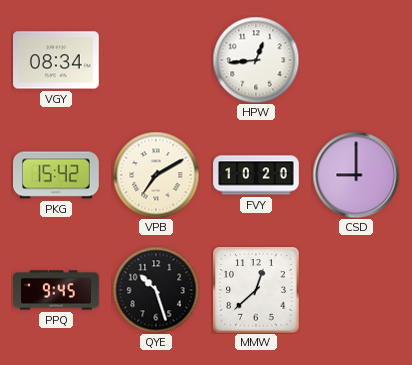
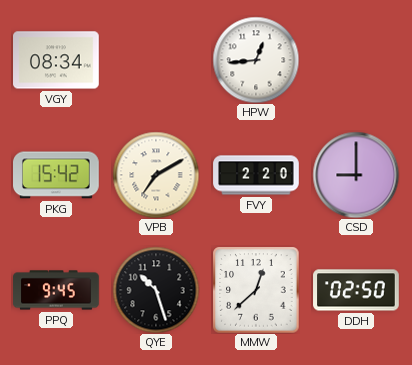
FVY: 10:20 -> 2:20 (256, 175)
DDH: none -> 02:50 (356, 290)
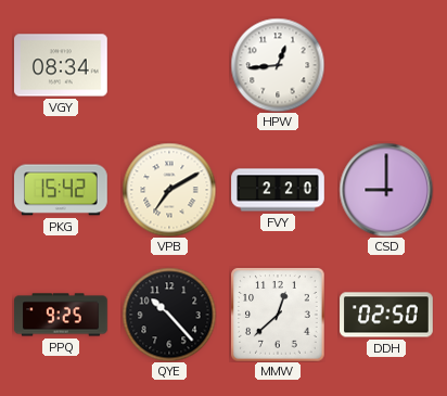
PPQ: 9:45 -> 9:25 (61, 315)
QYE: 10:27 -> 10:23 (169, 315)
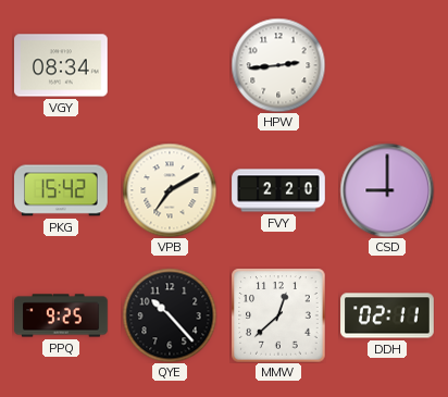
HPW: 12:44 -> 2:44 (278, 65)
DDH: 02:50 -> 02:11 (387, 315)
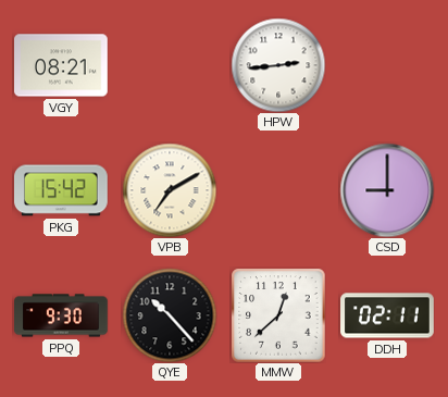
VGY: 08:34 -> 08:21 (62, 65)
FVY: 2:20 -> none (278, 190)
PPQ: 9:25 -> 9:30 (61, 315)
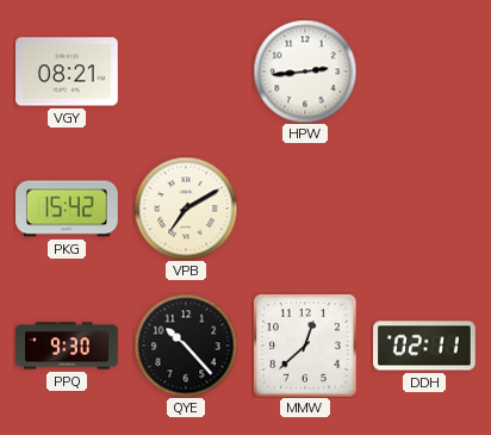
CSD: 9:00 -> none (387, 190)
